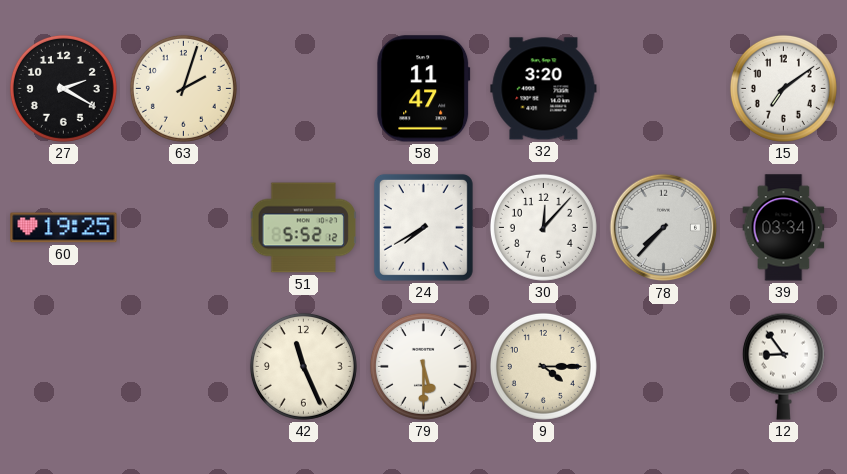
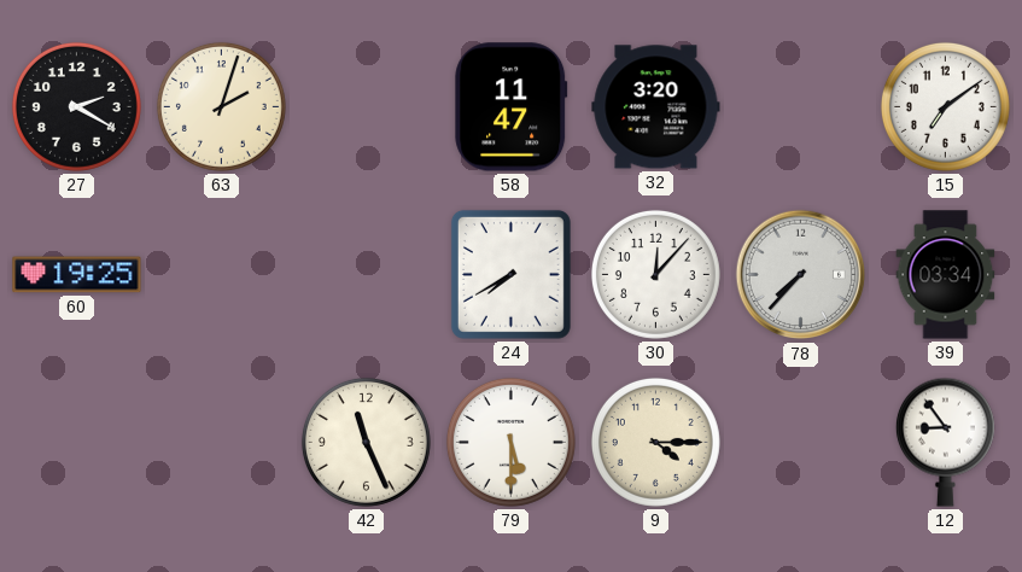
51: 5:52 -> none (303, 228)
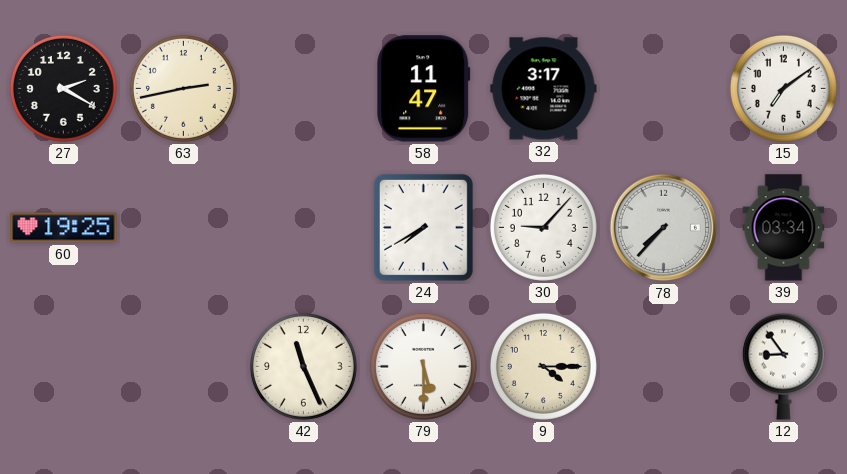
63: 2:03 -> 2:43 (183, 88)
32: 3:20 -> 3:17 (544, 89)
30: 12:07 -> 9:07 (543, 227)
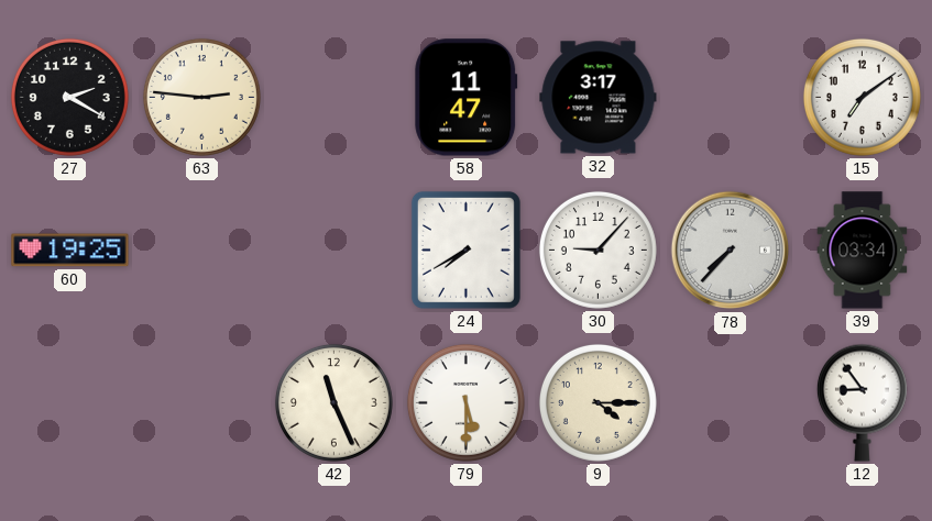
63: 2:43 -> 2:46 (201, 97)
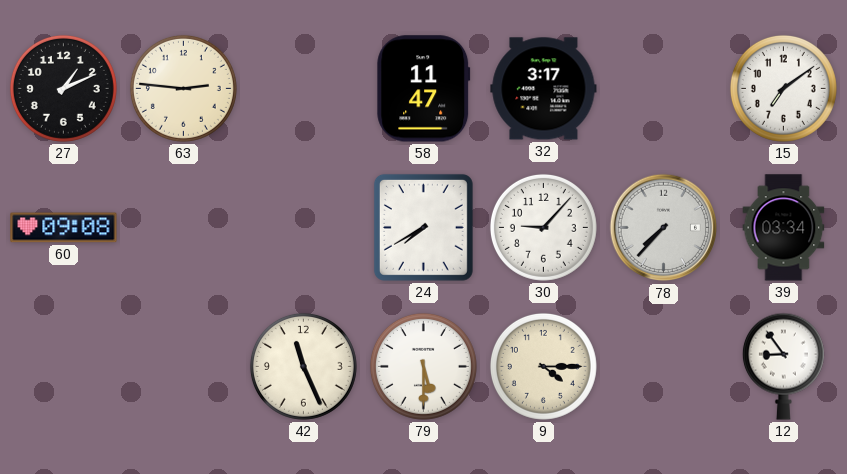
27: 2:20 -> 1:11 (63, 88)
60: 19:25 -> 09:08 (64, 228)
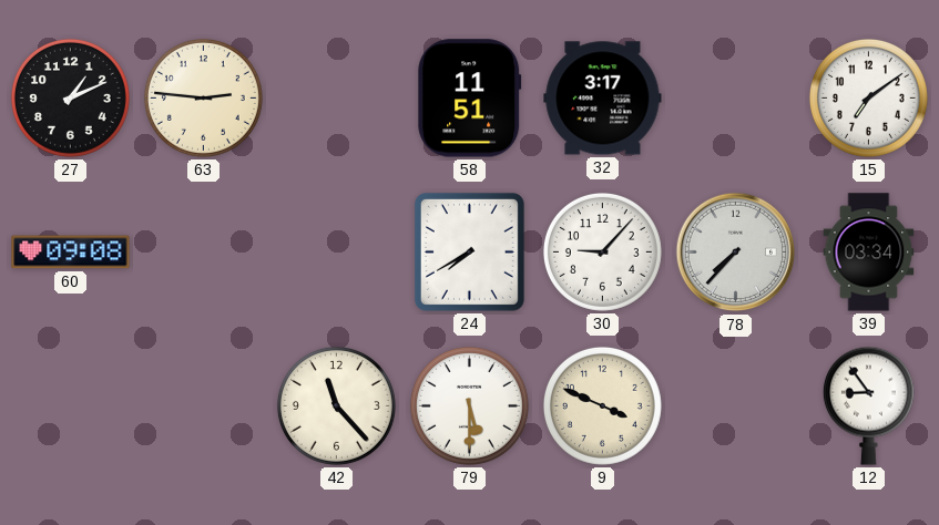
58: 11:47 -> 11:51 (470, 99)
42: 11:26 -> 11:23 (336, 405)
9: 4:15 -> 3:49 (602, 405)
